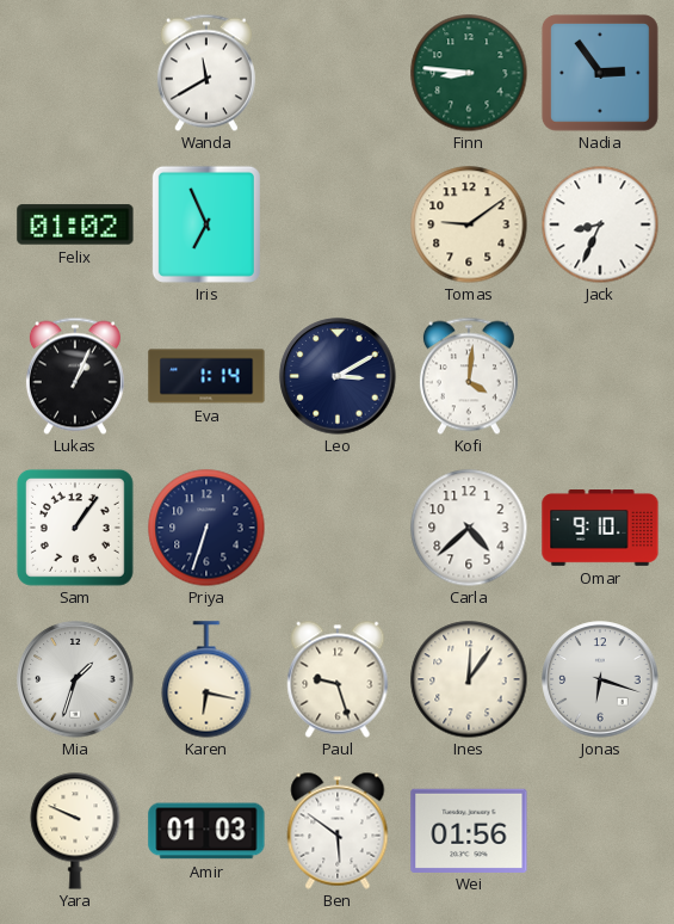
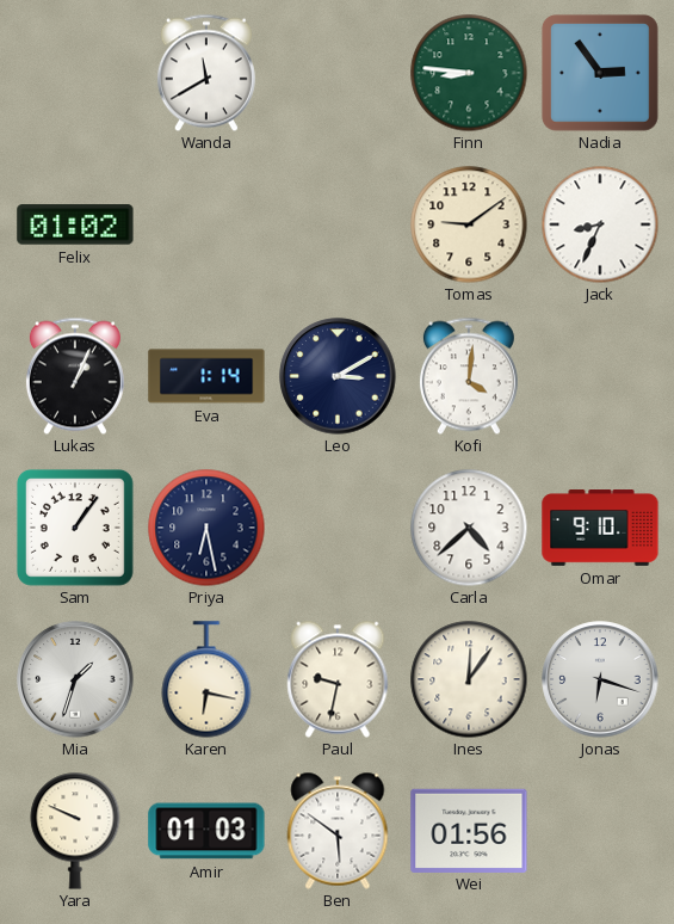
Iris: 6:56 -> none (206, 224)
Priya: 6:33 -> 6:28 (206, 528)
Paul: 9:27 -> 9:32 (338, 679)
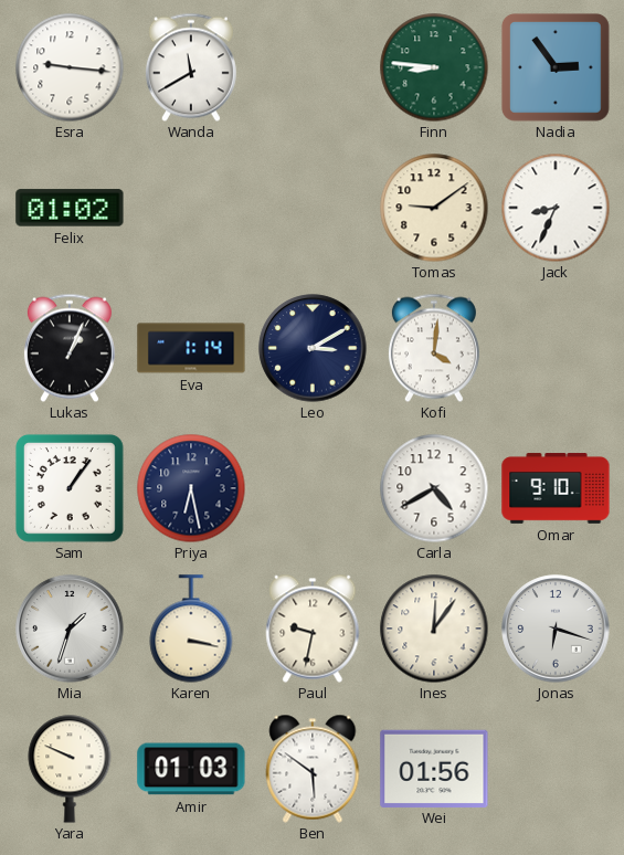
Esra: none -> 9:16 (70, 67)
Carla: 4:38 -> 4:40 (434, 488)
Karen: 6:17 -> 3:17 (191, 629)
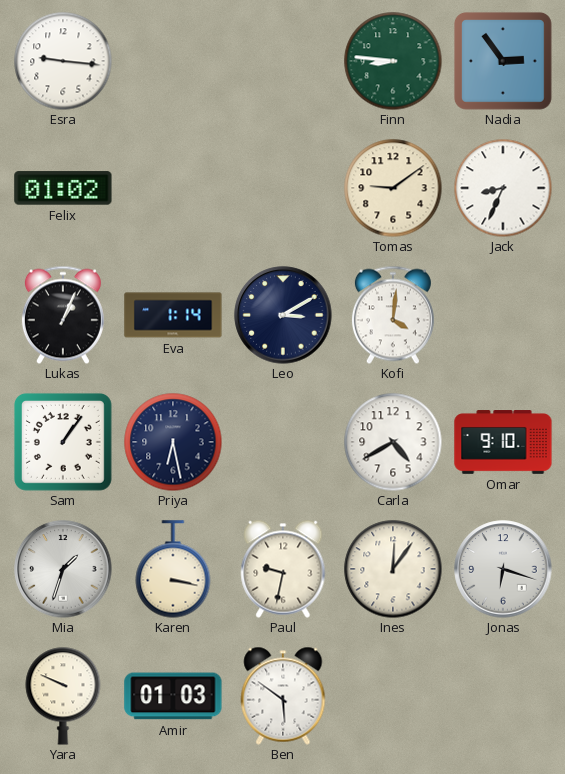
Wanda: 11:40 -> none (191, 67)
Wei: 01:56 -> none (434, 768)
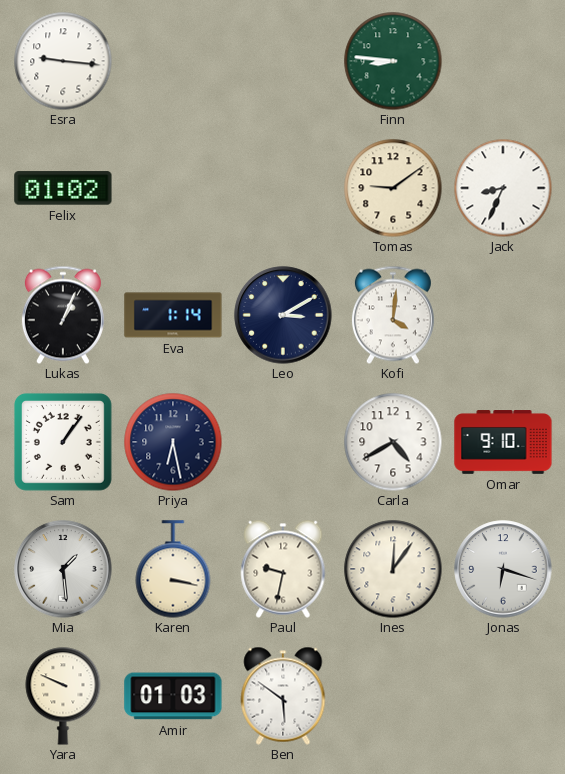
Nadia: 2:54 -> none (503, 61)
Mia: 1:33 -> 1:29 (63, 569)
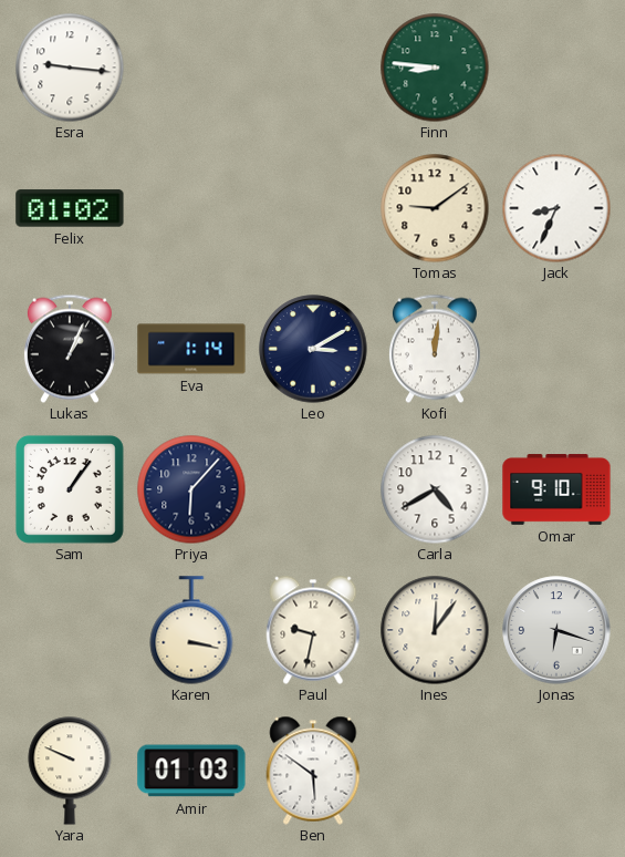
Kofi: 4:01 -> 12:01 (435, 349)
Priya: 6:28 -> 6:07 (191, 489)
Mia: 1:29 -> none (63, 569)
